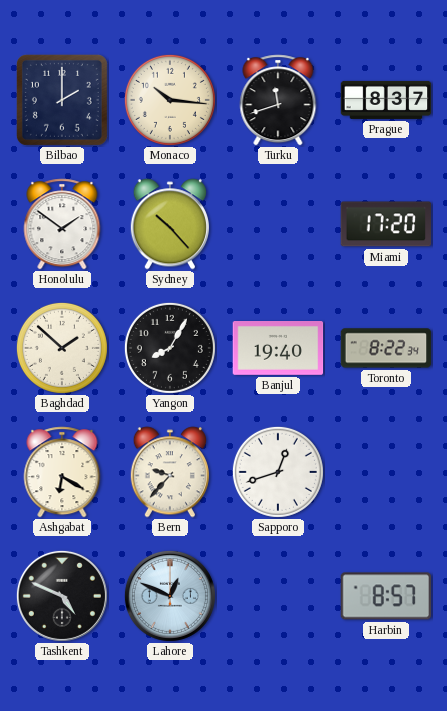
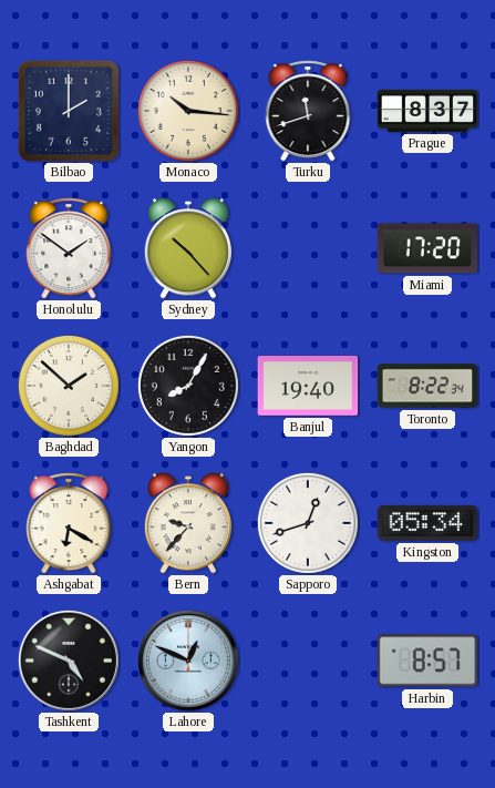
Kingston: none -> 05:34 (427, 523)
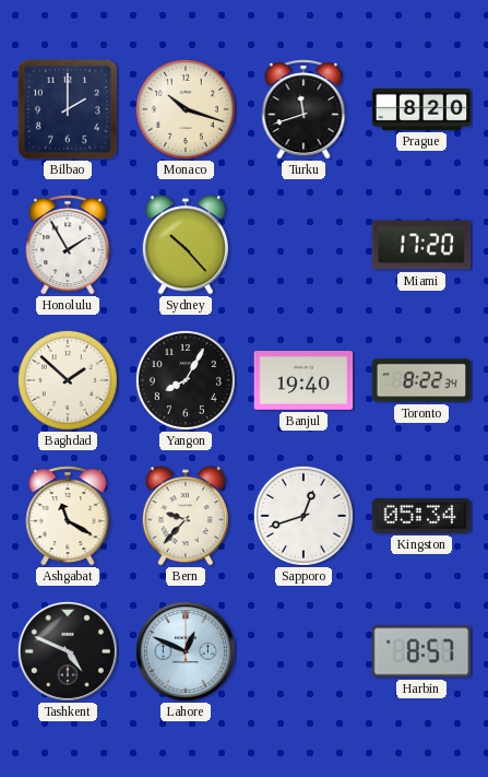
Monaco: 10:16 -> 10:18 (186, 109)
Prague: 8:37 -> 8:20 (421, 109)
Honolulu: 1:51 -> 1:55 (68, 245)
Ashgabat: 6:20 -> 11:20 (68, 516)
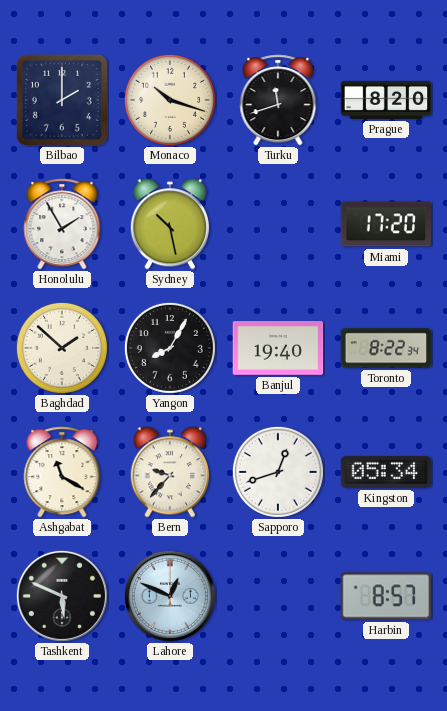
Sydney: 10:23 -> 10:28 (169, 224)
Tashkent: 4:49 -> 5:49 (62, 596)
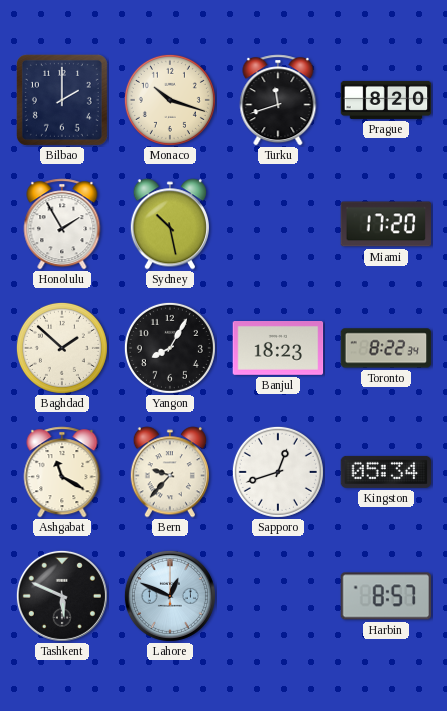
Banjul: 19:40 -> 18:23 (278, 349)
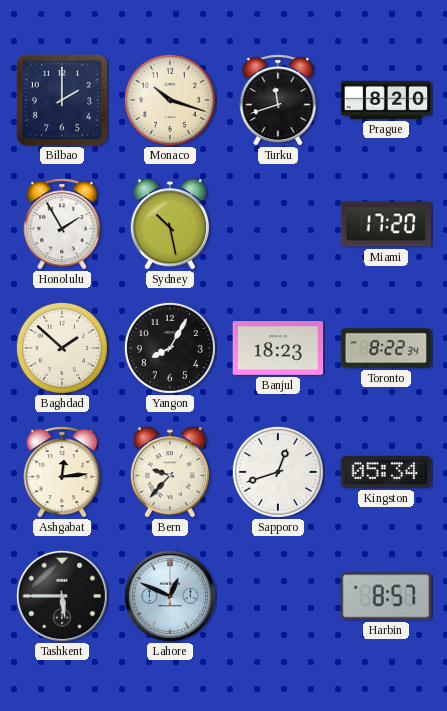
Ashgabat: 11:20 -> 12:14 (62, 472)
Tashkent: 5:49 -> 5:45 (62, 596)
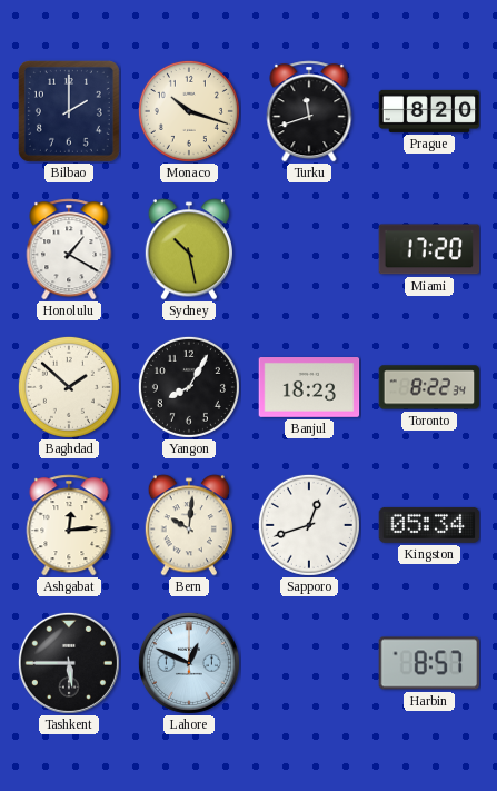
Honolulu: 1:55 -> 1:20 (69, 249)
Bern: 9:37 -> 10:01 (188, 525)
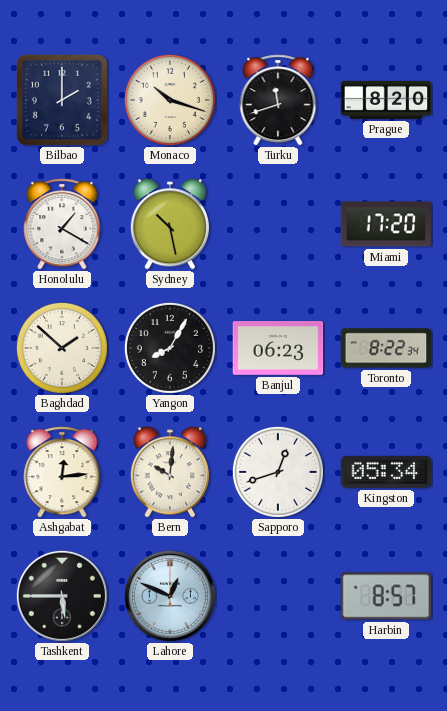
Banjul: 18:23 -> 06:23 (278, 349)
